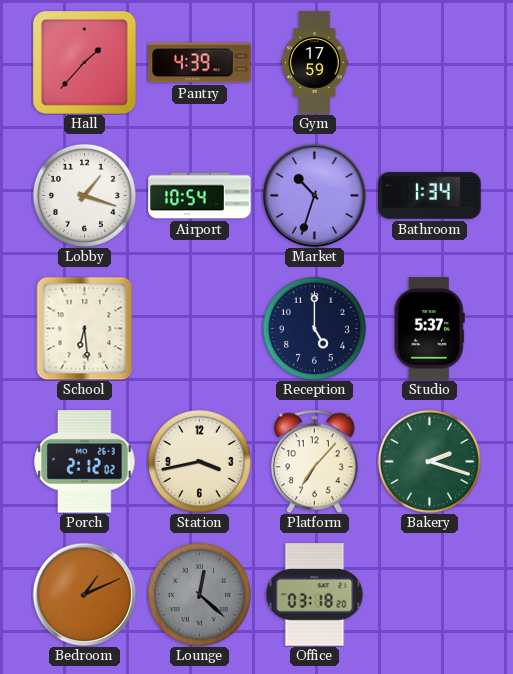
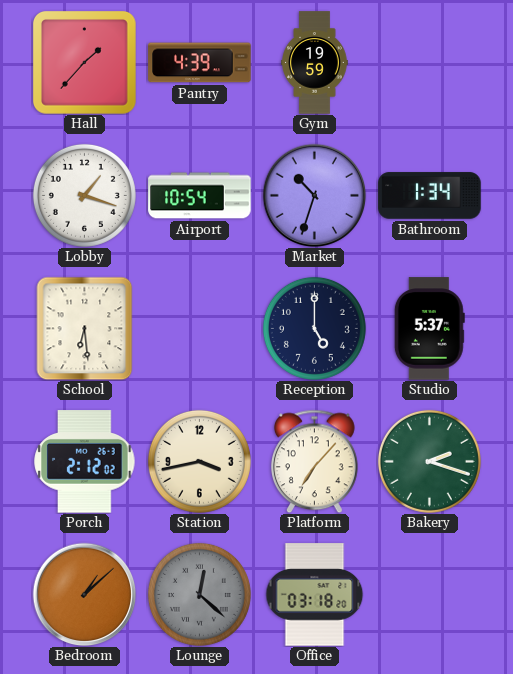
Gym: 17:59 -> 19:59 (315, 63)
Bedroom: 1:11 -> 1:08 (84, 594)
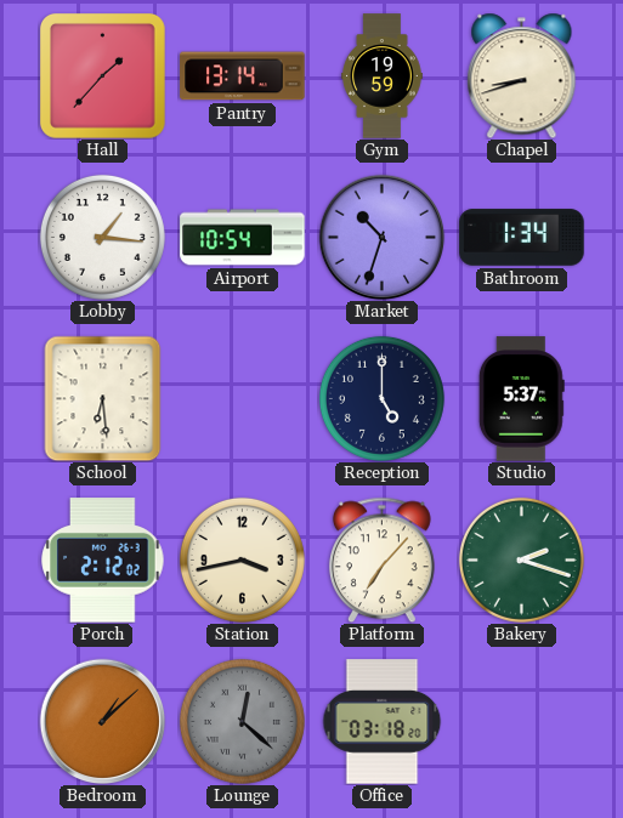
Pantry: 4:39 -> 13:14 (243, 76)
Chapel: none -> 8:42 (522, 75)
Lobby: 1:18 -> 1:16 (102, 237)
